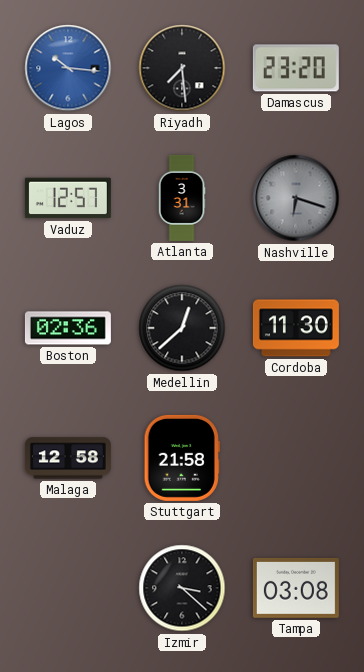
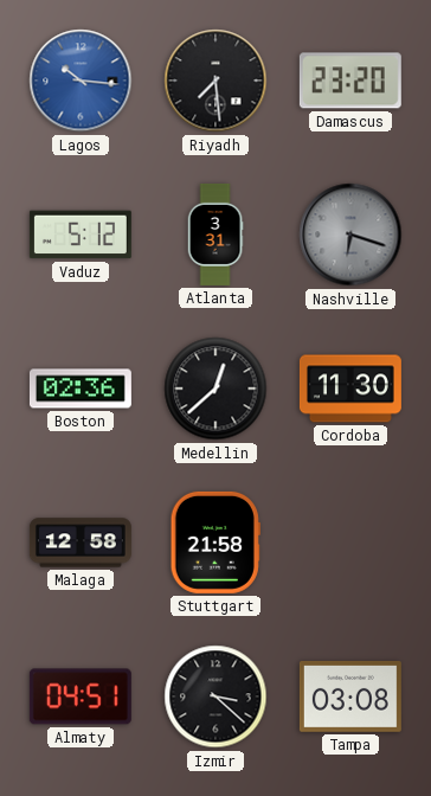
Vaduz: 12:57 -> 5:12 (81, 235)
Almaty: none -> 04:51 (81, 696)
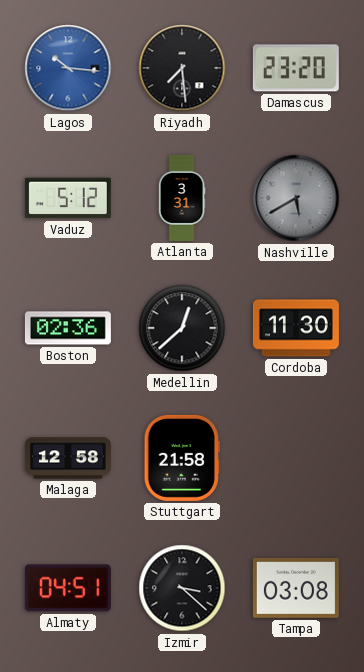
Nashville: 6:18 -> 5:40 (296, 198)
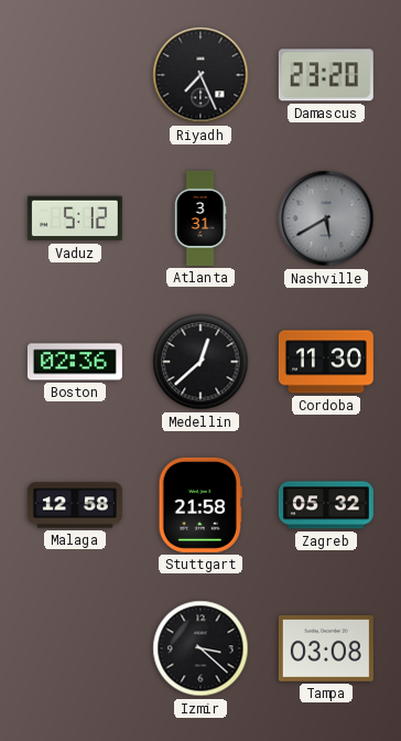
Lagos: 10:16 -> none (68, 68)
Riyadh: 7:29 -> 7:26 (201, 75)
Zagreb: none -> 05:32 (326, 505)
Almaty: 04:51 -> none (68, 588)
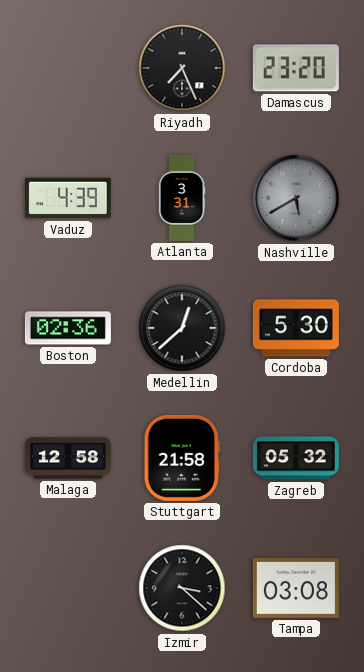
Vaduz: 5:12 -> 4:39 (68, 198)
Cordoba: 11:30 -> 5:30 (296, 328)
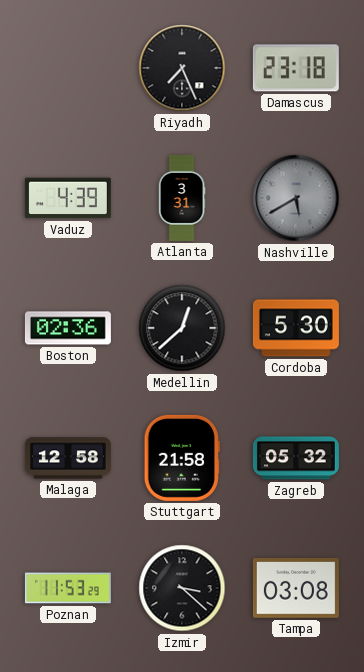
Damascus: 23:20 -> 23:18 (296, 68)
Poznan: none -> 11:53 (68, 588)
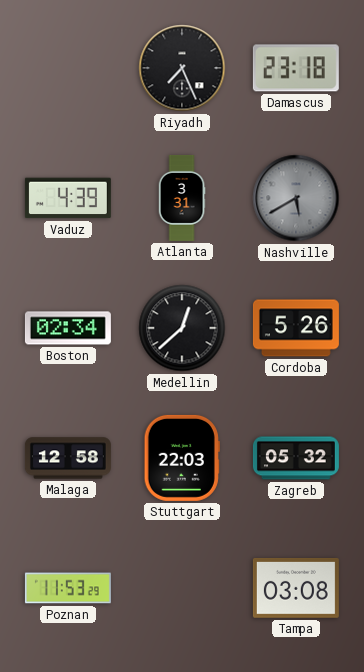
Boston: 02:36 -> 02:34 (68, 328)
Cordoba: 5:30 -> 5:26 (296, 328)
Stuttgart: 21:58 -> 22:03 (182, 458)
Izmir: 3:22 -> none (182, 588)
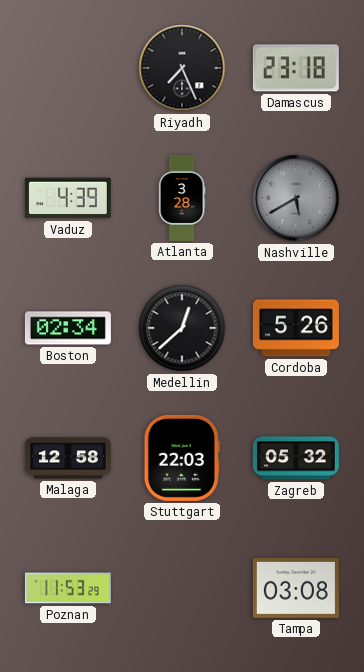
Atlanta: 3:31 -> 3:28 (182, 198)
